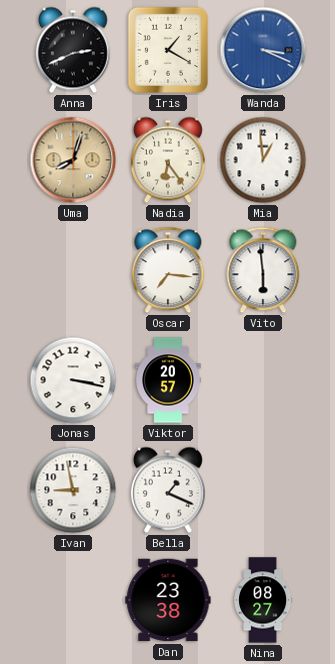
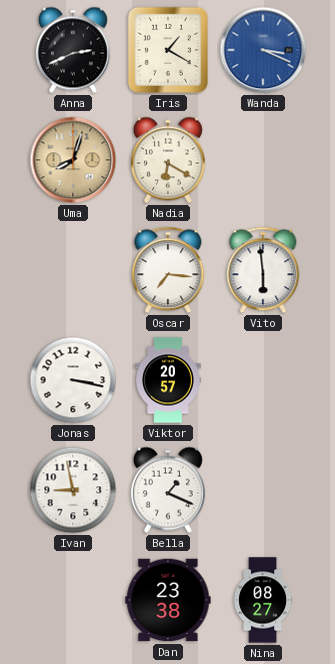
Nadia: 6:24 -> 6:20 (168, 160)
Mia: 12:59 -> none (263, 160)
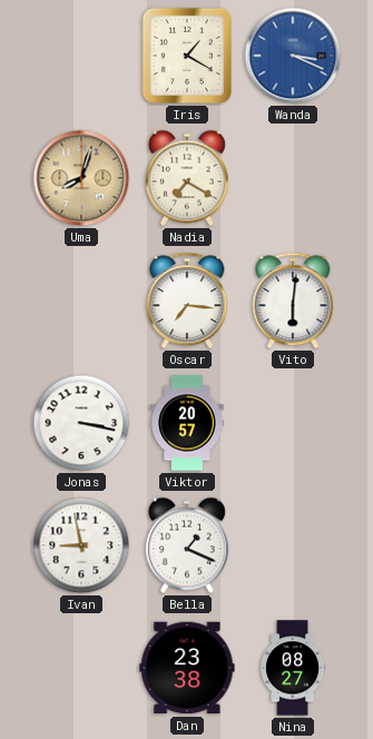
Anna: 2:41 -> none (73, 50)
Nadia: 6:20 -> 7:20 (187, 178)
Vito: 5:59 -> 6:01 (293, 300)
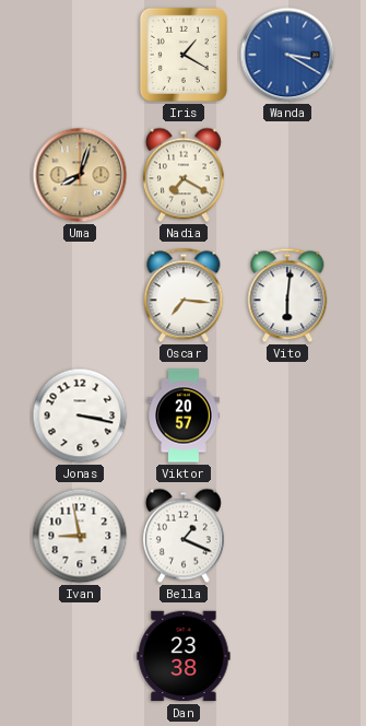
Wanda: 3:19 -> 3:20 (287, 55)
Nina: 08:27 -> none (294, 668)
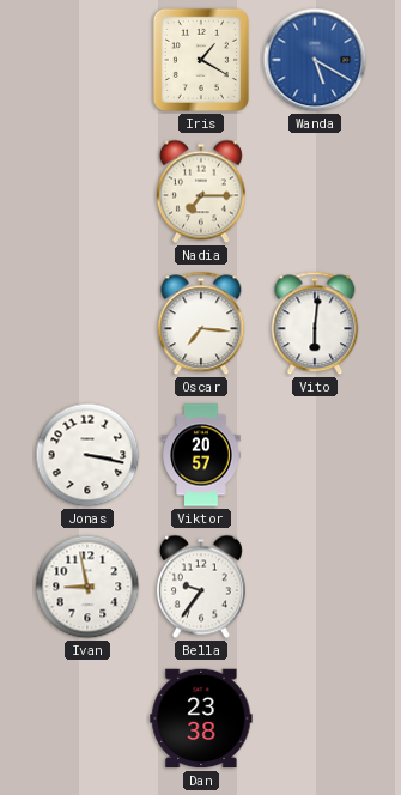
Wanda: 3:20 -> 5:20 (315, 60)
Uma: 8:03 -> none (80, 175)
Nadia: 7:20 -> 7:15 (201, 192)
Bella: 1:19 -> 9:36 (201, 587)
